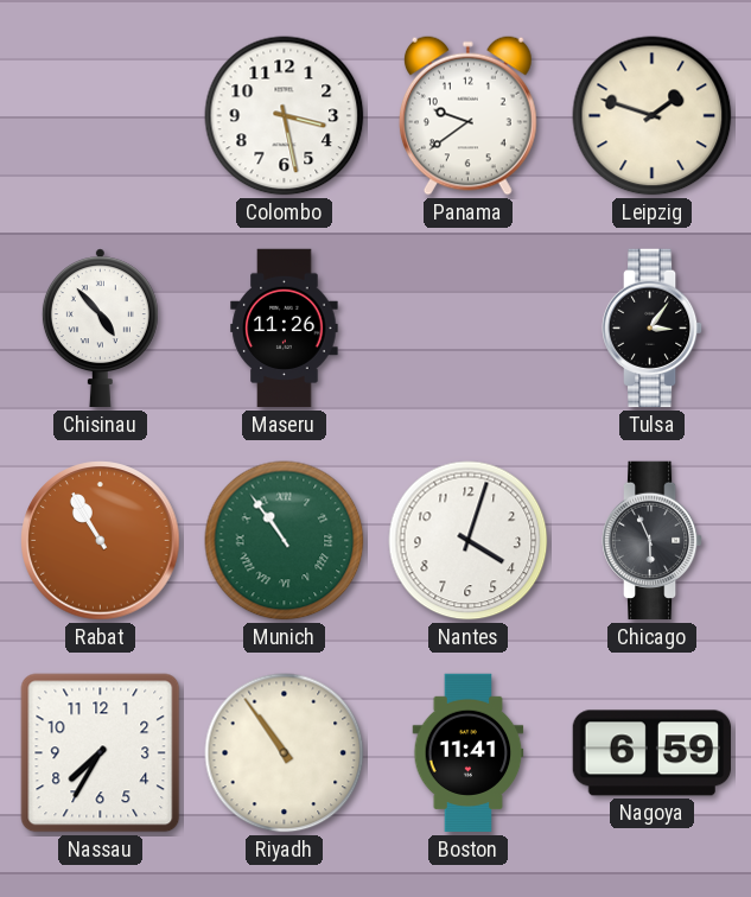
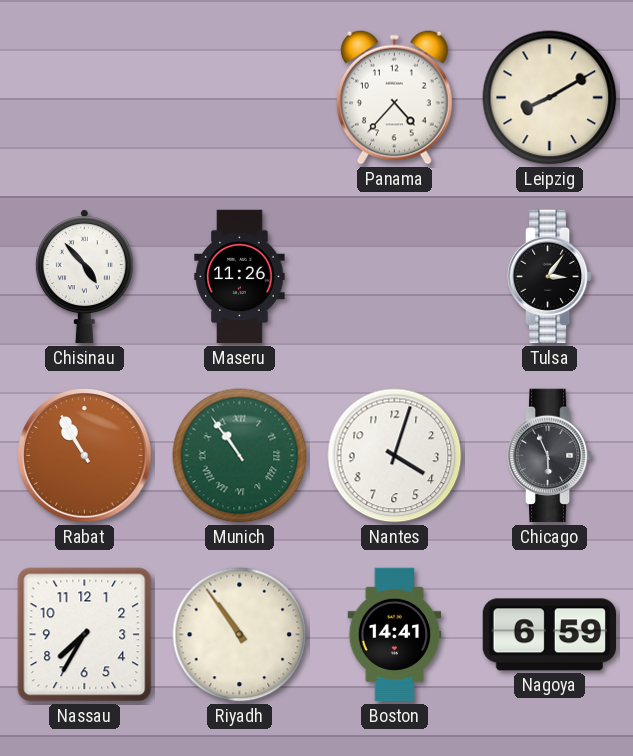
Colombo: 3:28 -> none (285, 116)
Panama: 9:39 -> 4:37 (394, 97)
Leipzig: 1:48 -> 8:10 (550, 98)
Boston: 11:41 -> 14:41 (395, 635)
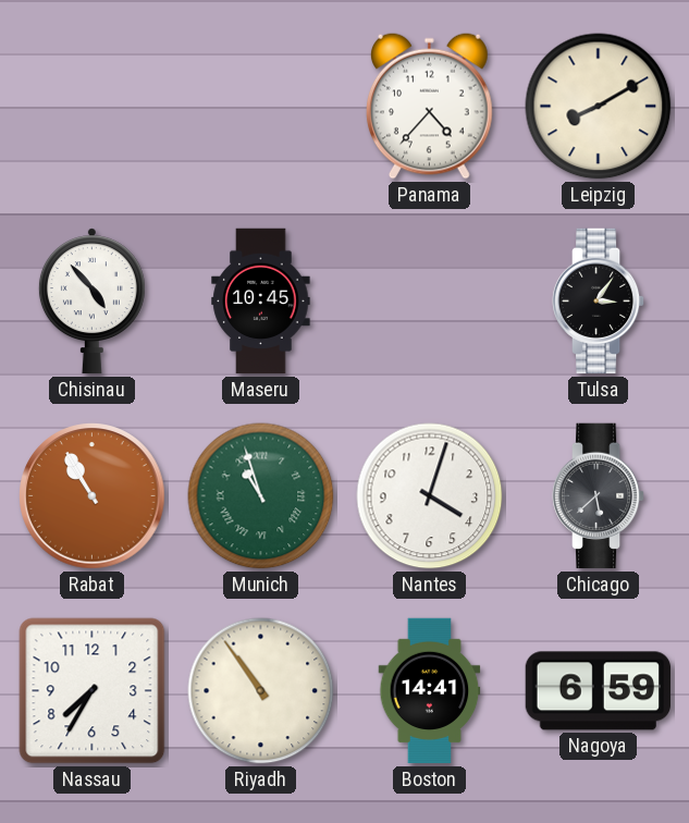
Maseru: 11:26 -> 10:45 (261, 302)
Munich: 10:54 -> 10:57 (261, 496)
Chicago: 5:56 -> 5:38 (599, 496)
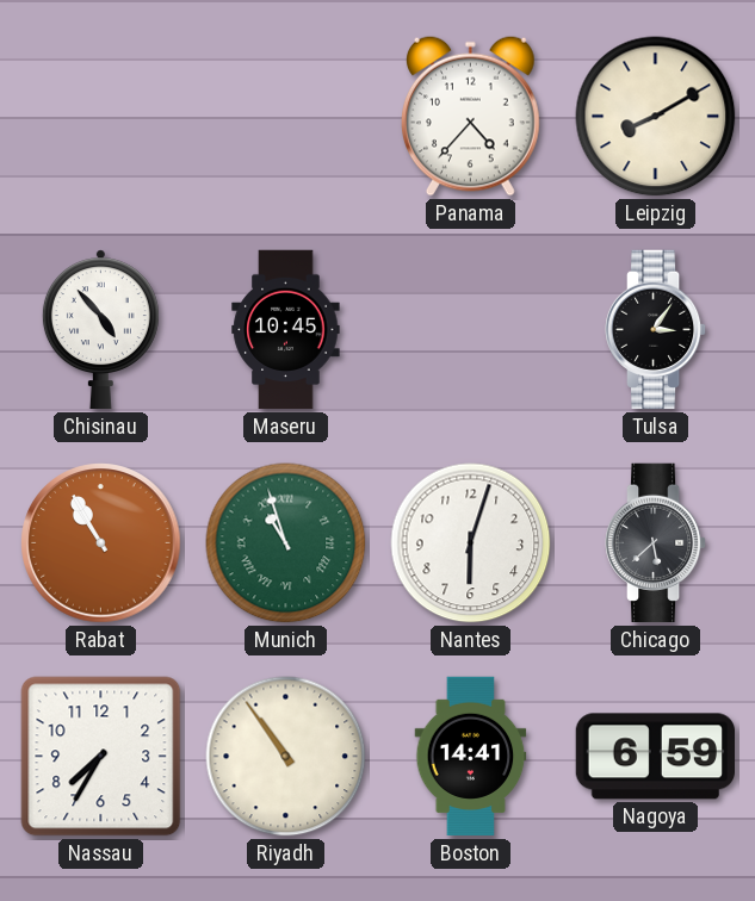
Nantes: 4:03 -> 6:03 (471, 543)
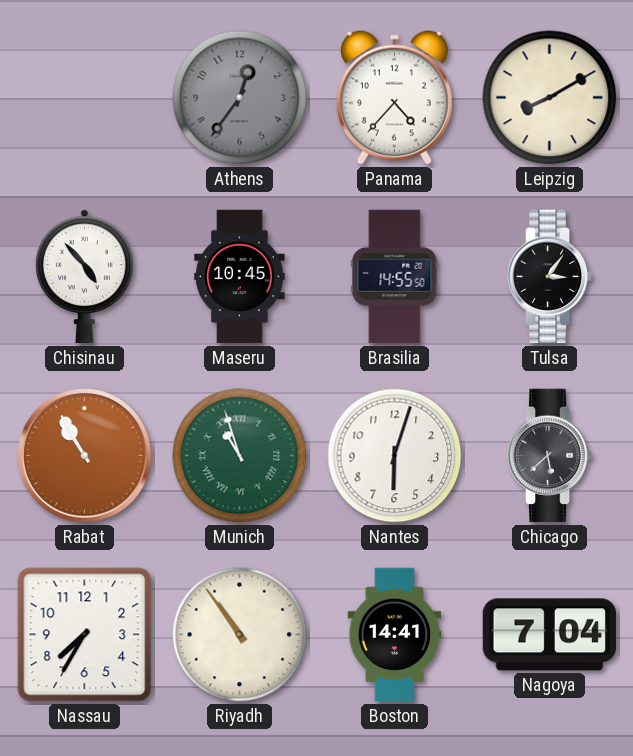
Athens: none -> 12:36 (240, 98)
Brasilia: none -> 14:55 (395, 277)
Nagoya: 6:59 -> 7:04 (549, 635)
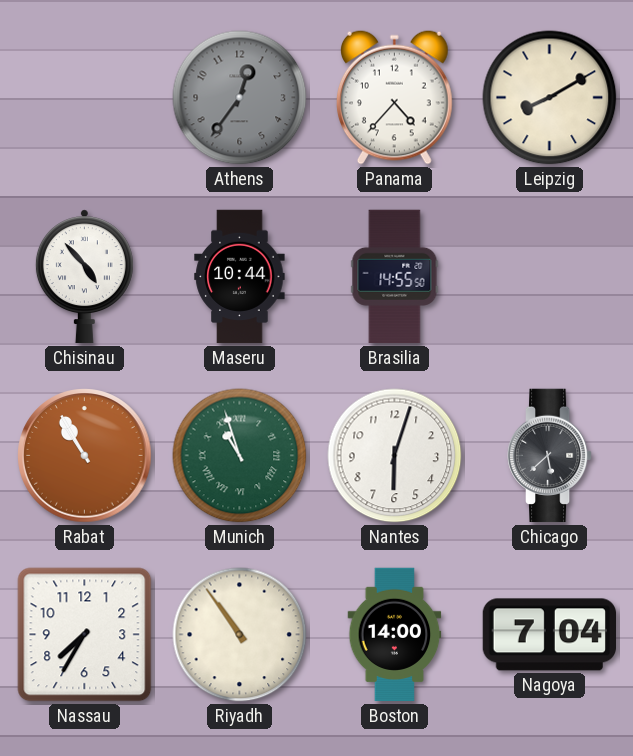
Maseru: 10:45 -> 10:44 (240, 277)
Tulsa: 3:06 -> none (550, 277)
Boston: 14:41 -> 14:00 (395, 635)
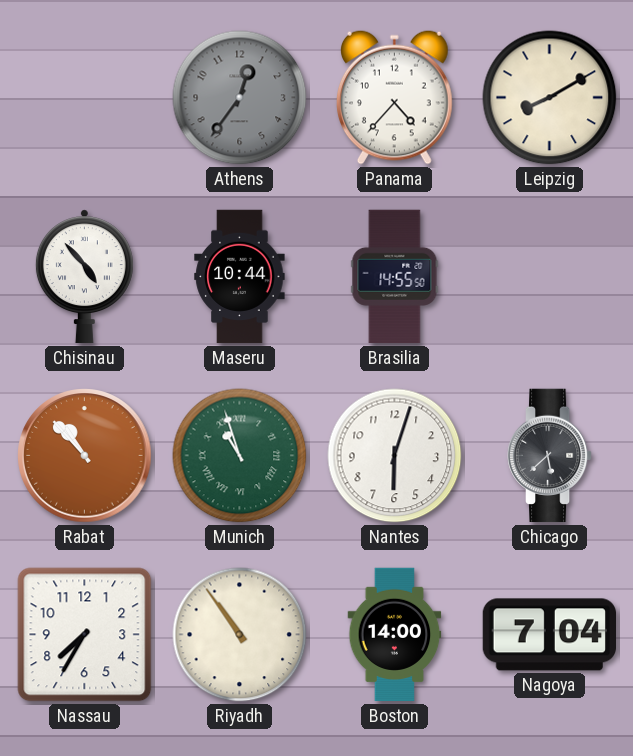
Rabat: 10:55 -> 10:53 (85, 456)
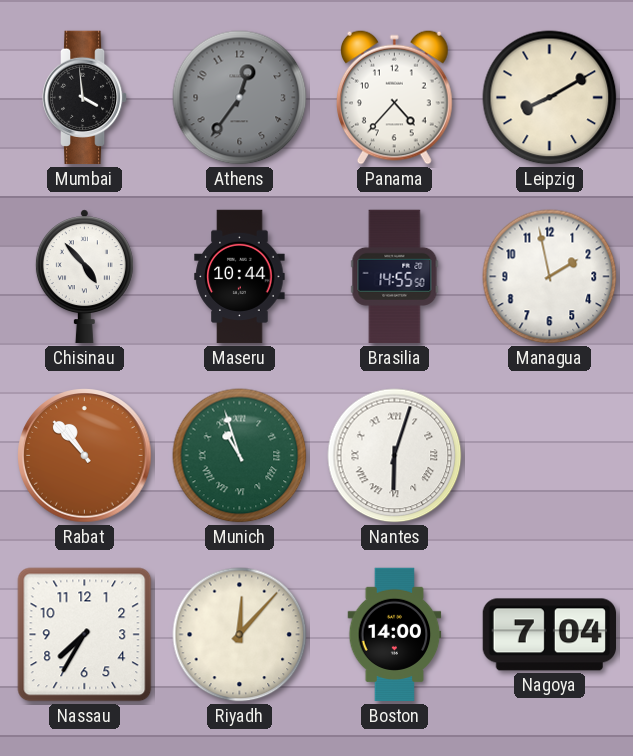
Mumbai: none -> 3:59 (85, 98)
Managua: none -> 1:58 (550, 277)
Nantes numerals: Arabic -> Roman (395, 456)
Chicago: 5:38 -> none (550, 456)
Riyadh: 10:54 -> 12:07 (240, 635)
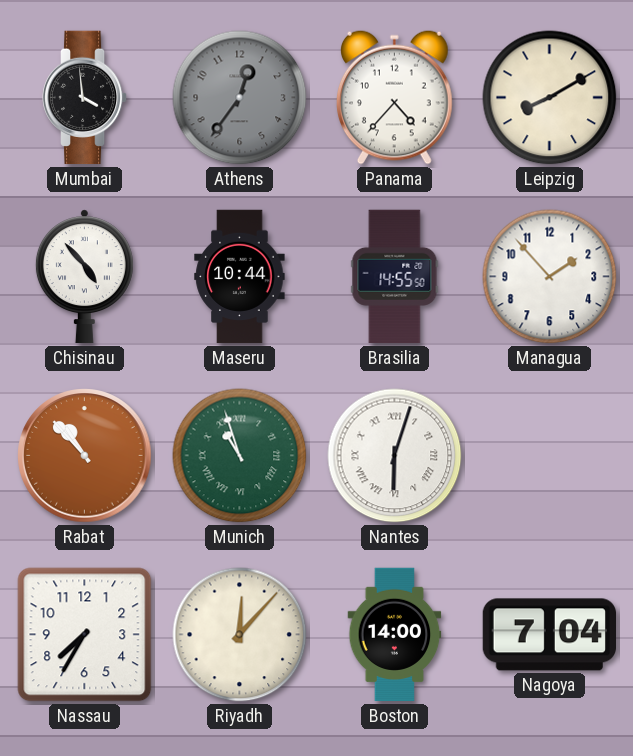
Managua: 1:58 -> 1:53 (550, 277)
